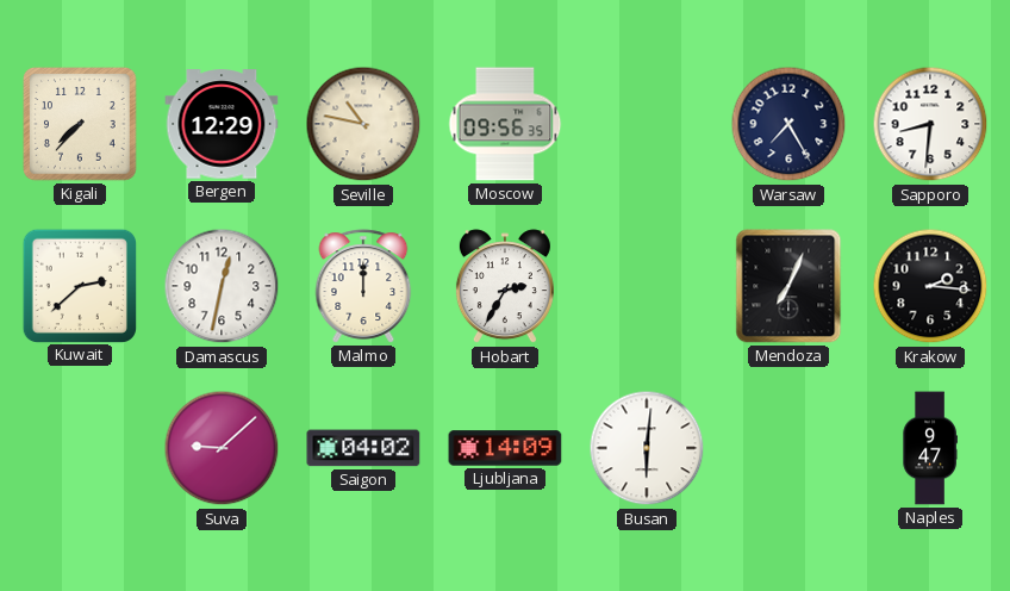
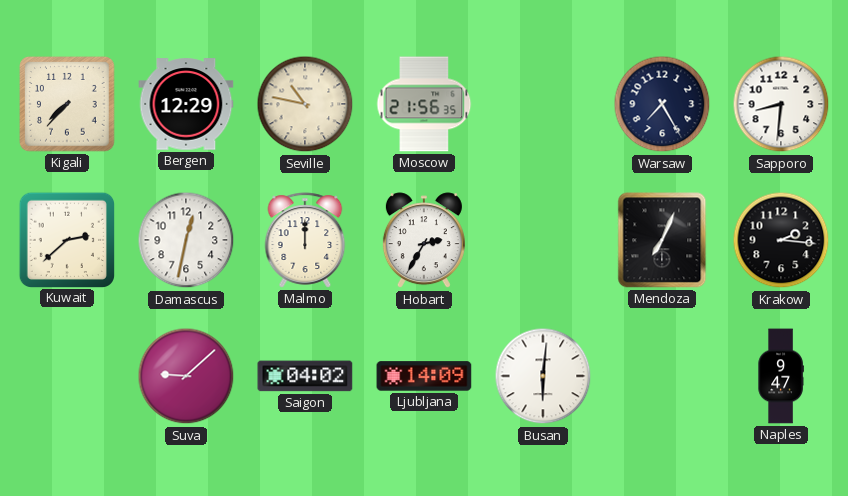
Moscow: 09:56 -> 21:56 (424, 104)
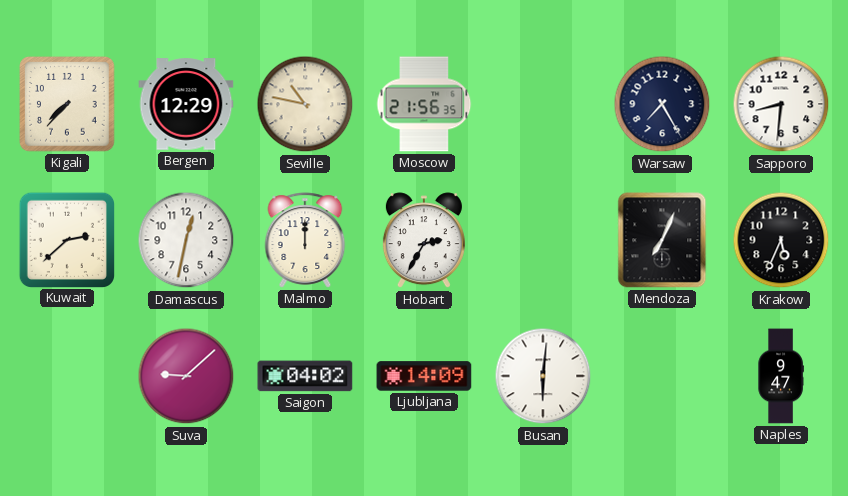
Krakow: 2:16 -> 5:34 (781, 240)
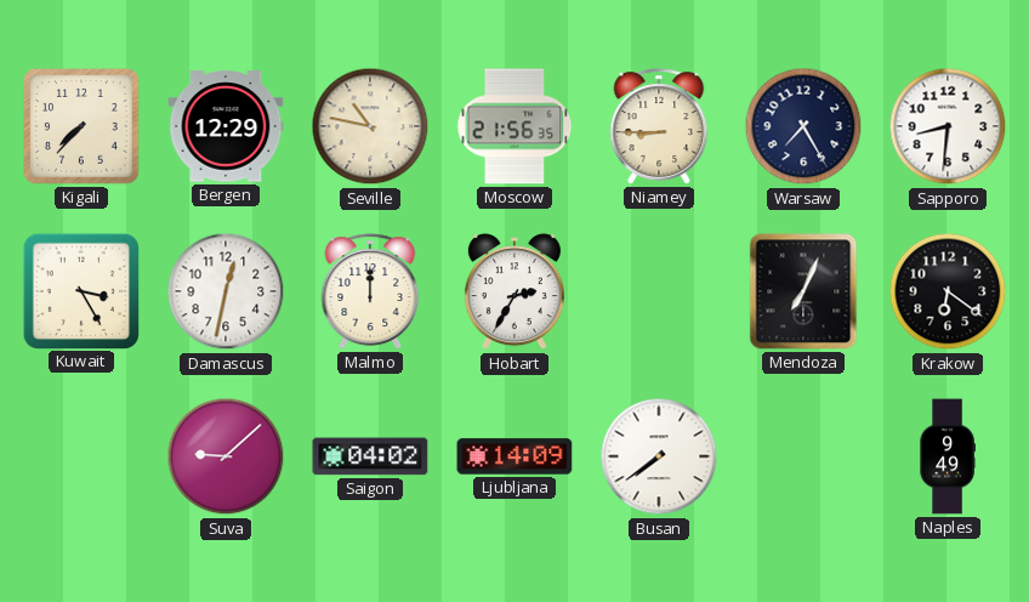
Niamey: none -> 8:45 (659, 126)
Kuwait: 2:38 -> 3:25 (80, 290)
Krakow: 5:34 -> 6:21 (948, 291)
Busan: 6:01 -> 7:39 (659, 456)
Naples: 9:47 -> 9:49 (948, 456)
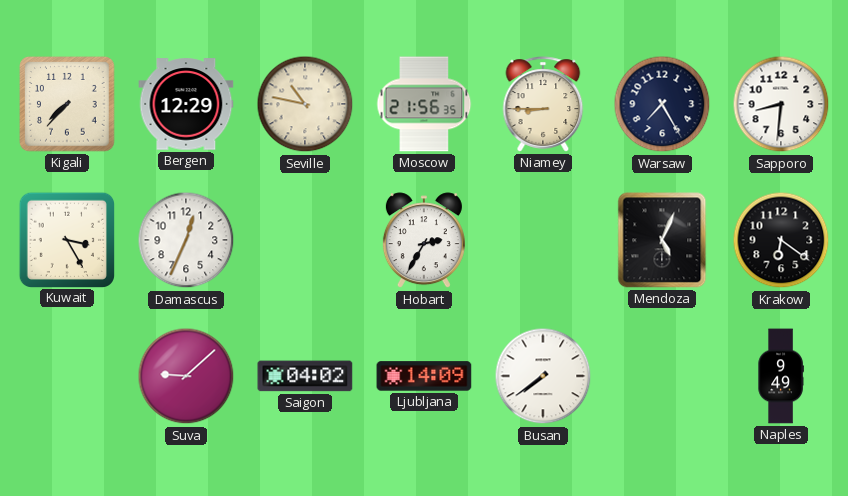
Damascus: 12:32 -> 12:34 (186, 240)
Malmo: 12:00 -> none (370, 291)
Mendoza: 7:04 -> 5:04 (662, 240)
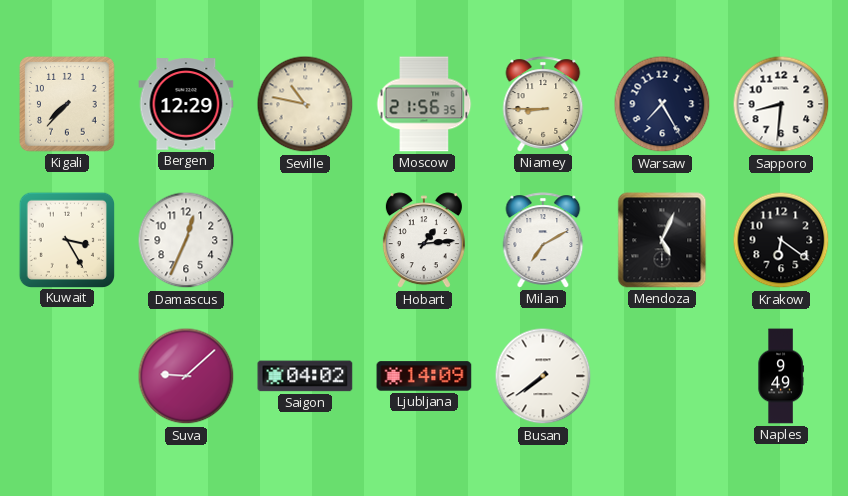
Hobart: 2:35 -> 1:14 (424, 241)
Milan: none -> 7:10 (543, 240)
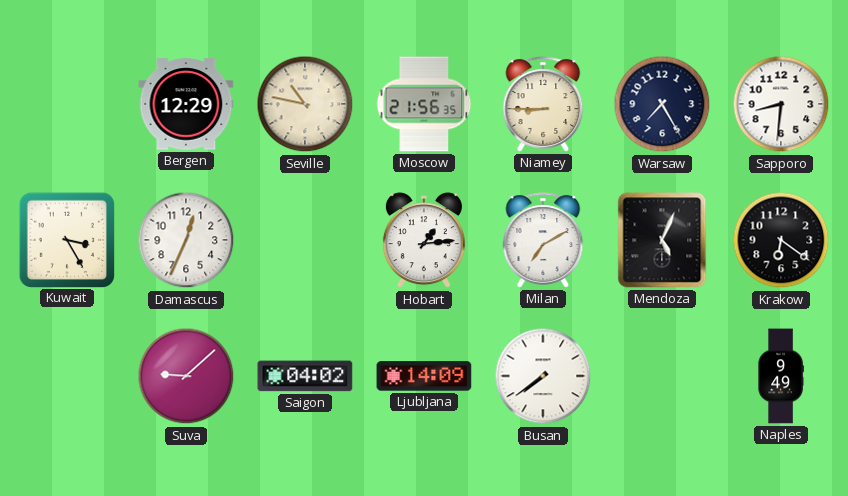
Kigali: 7:37 -> none (67, 104)
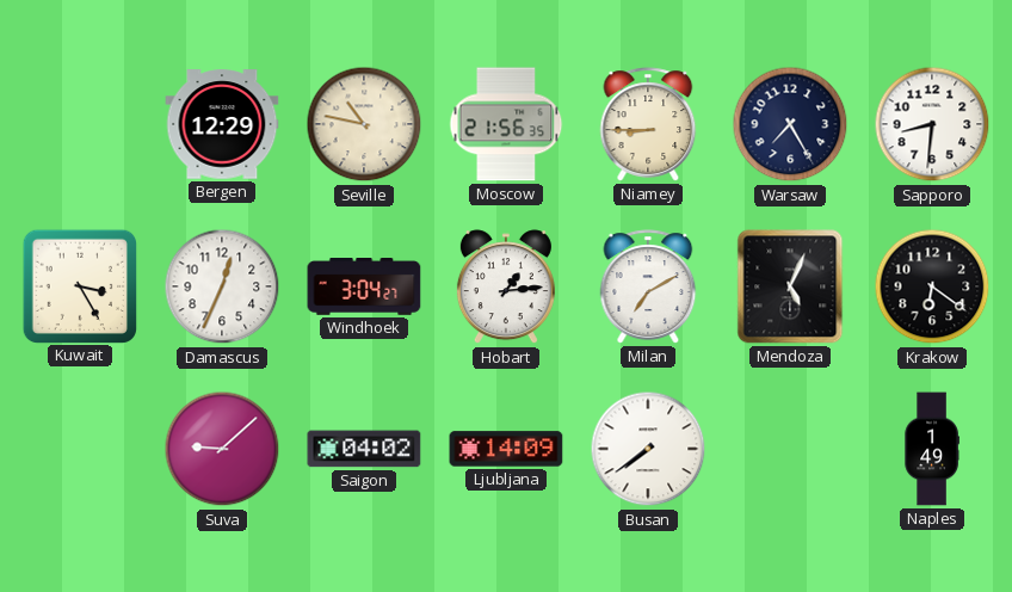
Windhoek: none -> 3:04 (364, 288)
Naples: 9:49 -> 1:49 (932, 449)
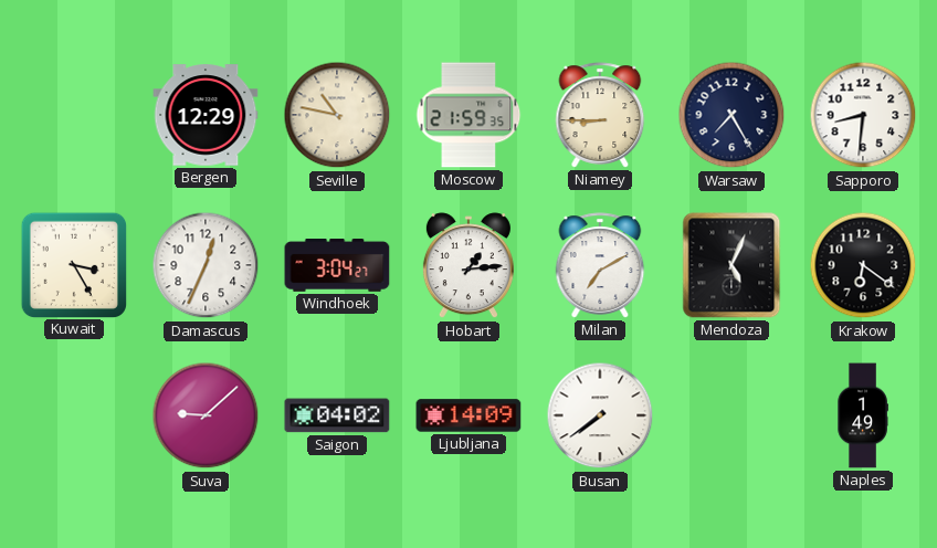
Moscow: 21:56 -> 21:59 (468, 115)
